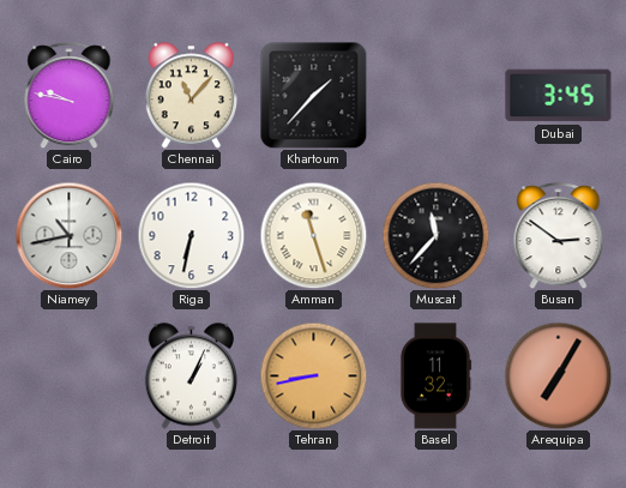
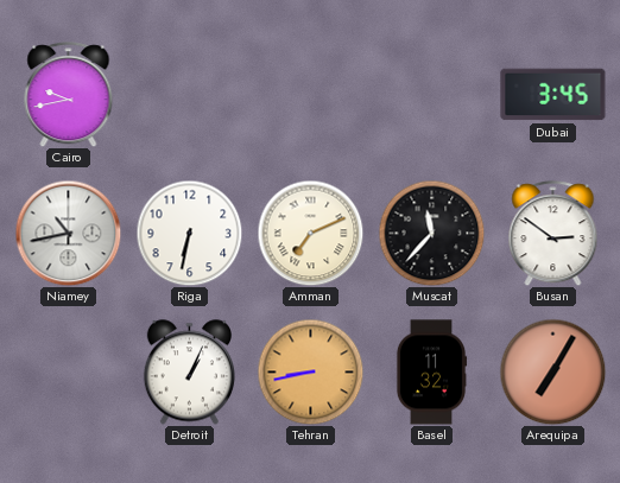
Cairo: 9:47 -> 9:43 (69, 95)
Chennai: 11:07 -> none (191, 96)
Khartoum: 1:37 -> none (313, 95)
Amman: 11:27 -> 7:11 (310, 233)
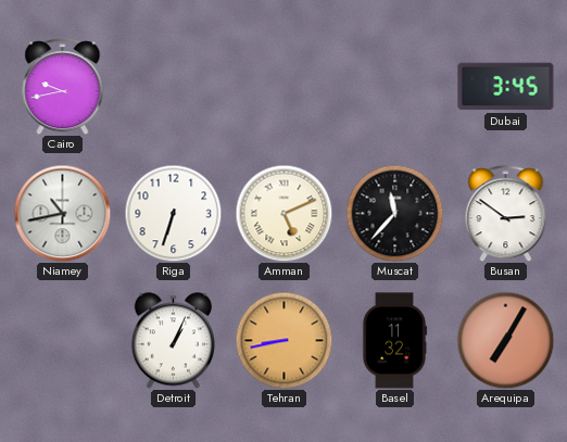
Riga: 6:32 -> 6:33 (173, 213)
Amman: 7:11 -> 5:11 (283, 213)
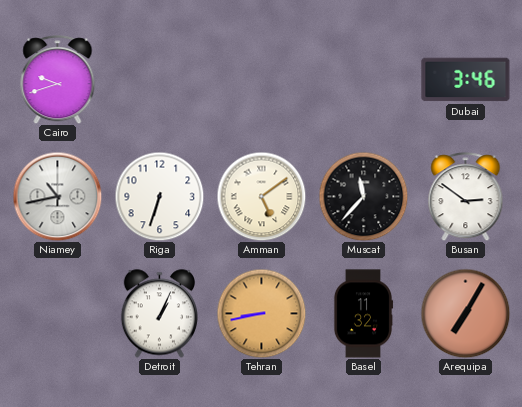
Cairo: 9:43 -> 9:42 (58, 80)
Dubai: 3:45 -> 3:46 (466, 80)
Amman: 5:11 -> 5:09 (261, 196)
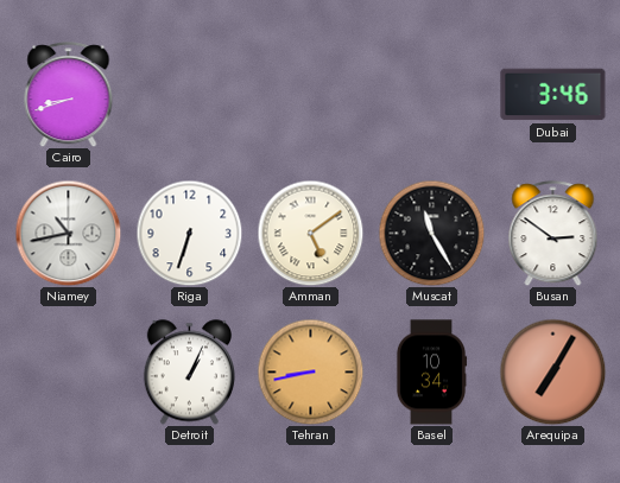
Cairo: 9:42 -> 8:42 (69, 95)
Muscat: 11:37 -> 11:25 (431, 233)
Basel: 11:32 -> 10:34 (431, 373)
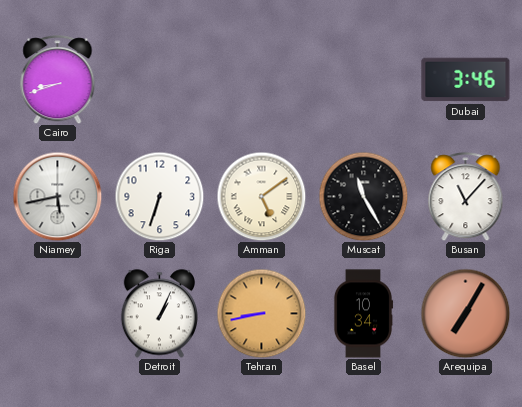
Niamey: 10:43 -> 5:43 (57, 196)
Busan: 2:51 -> 11:07 (466, 197)
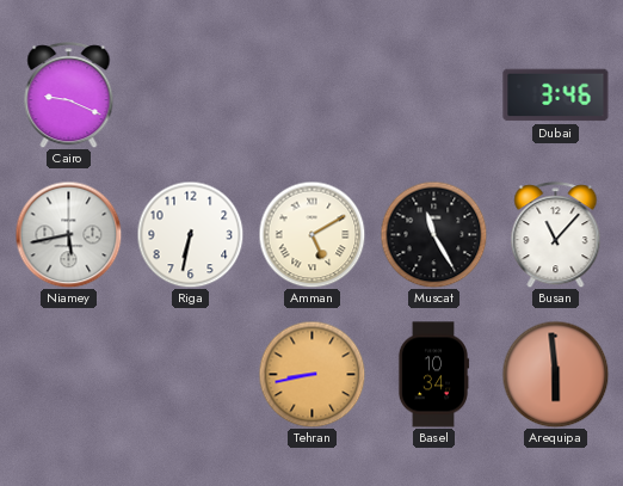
Cairo: 8:42 -> 9:19 (69, 96)
Riga: 6:33 -> 6:32 (190, 234)
Amman: 5:09 -> 5:10 (311, 234)
Detroit: 1:04 -> none (159, 314)
Arequipa: 7:05 -> 5:59 (555, 374)
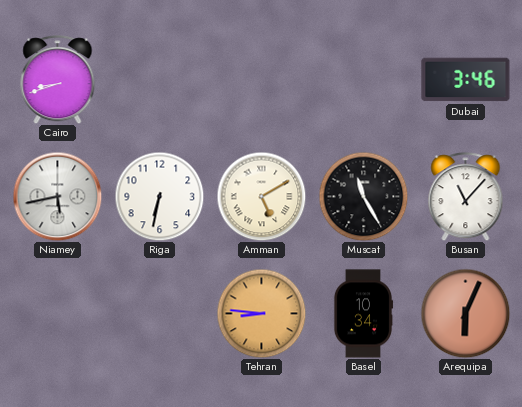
Cairo: 9:19 -> 8:42 (58, 80)
Tehran: 8:43 -> 8:46 (261, 313)
Arequipa: 5:59 -> 6:04 (465, 313)
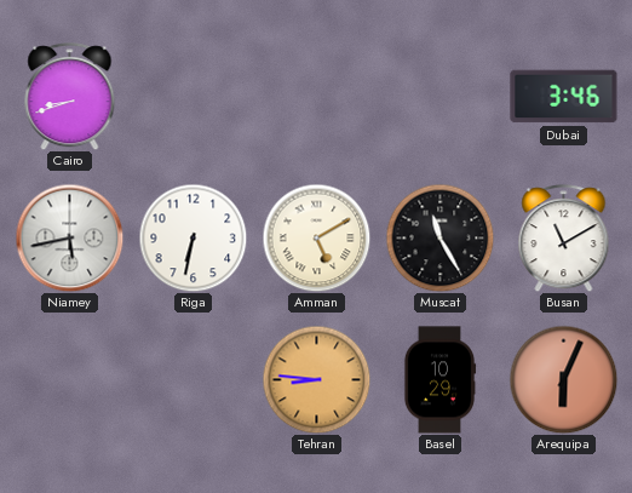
Busan: 11:07 -> 11:10 (564, 239)
Basel: 10:34 -> 10:29 (439, 380)
